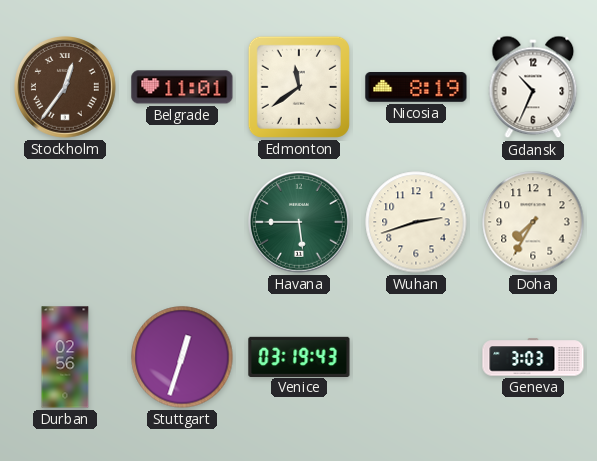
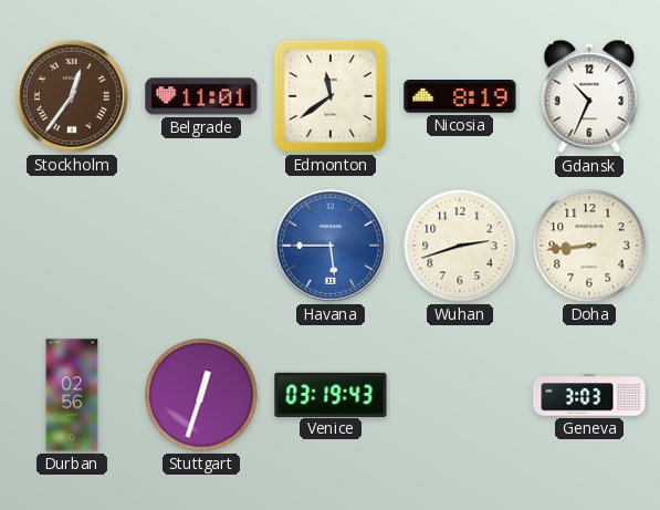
Havana dial: green -> blue (332, 247)
Doha: 7:35 -> 8:44 (589, 246)
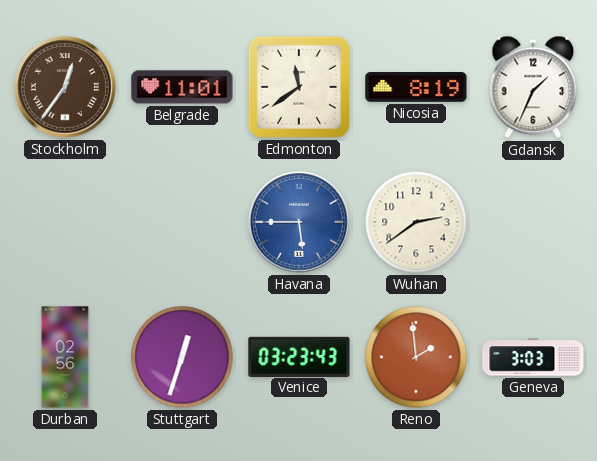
Gdansk: 10:34 -> 1:34 (533, 87)
Wuhan: 2:42 -> 2:39 (416, 222)
Doha: 8:44 -> none (589, 246)
Venice: 03:19 -> 03:23 (299, 356)
Reno: none -> 1:59 (416, 357)
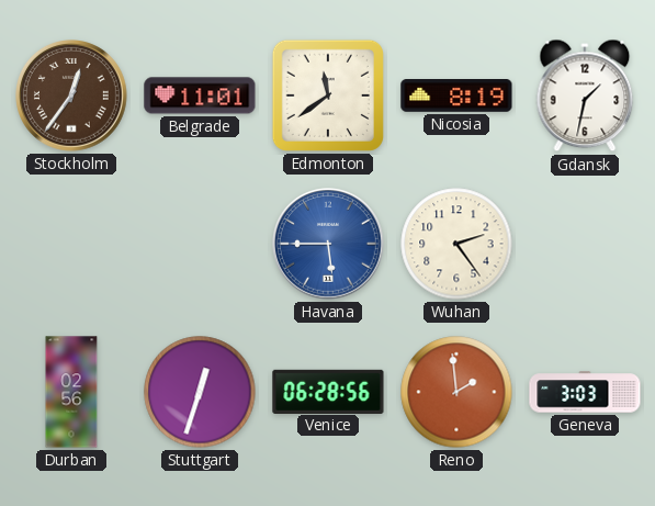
Gdansk: 1:34 -> 1:32 (585, 95)
Wuhan: 2:39 -> 2:24 (456, 244)
Venice: 03:23 -> 06:28 (328, 391)
